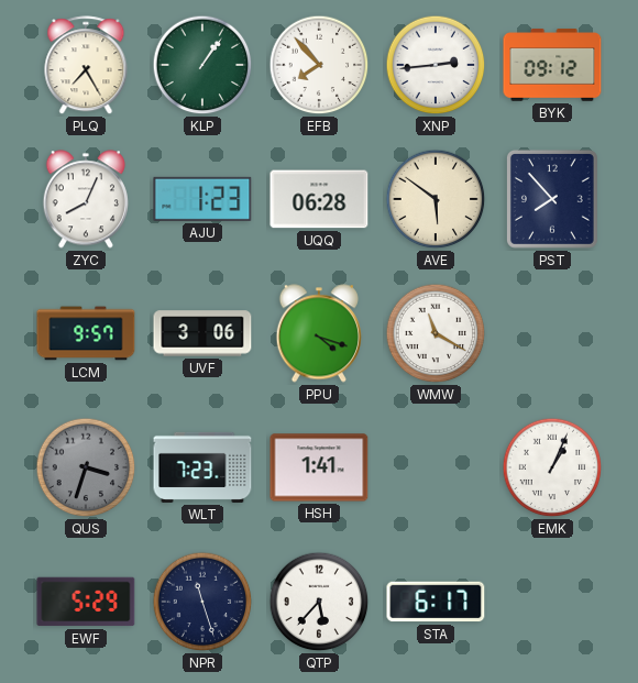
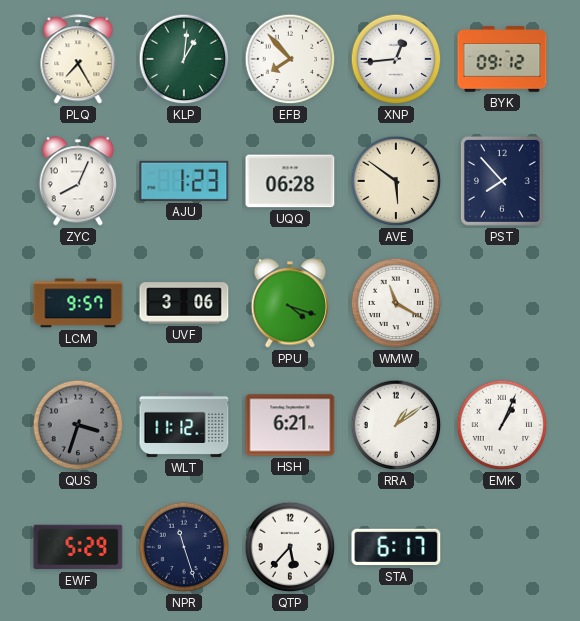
KLP: 1:06 -> 1:01 (184, 59)
XNP: 2:44 -> 12:44 (396, 59)
WLT: 7:23 -> 11:12 (184, 425)
HSH: 1:41 -> 6:21 (290, 425)
RRA: none -> 1:09 (396, 425)
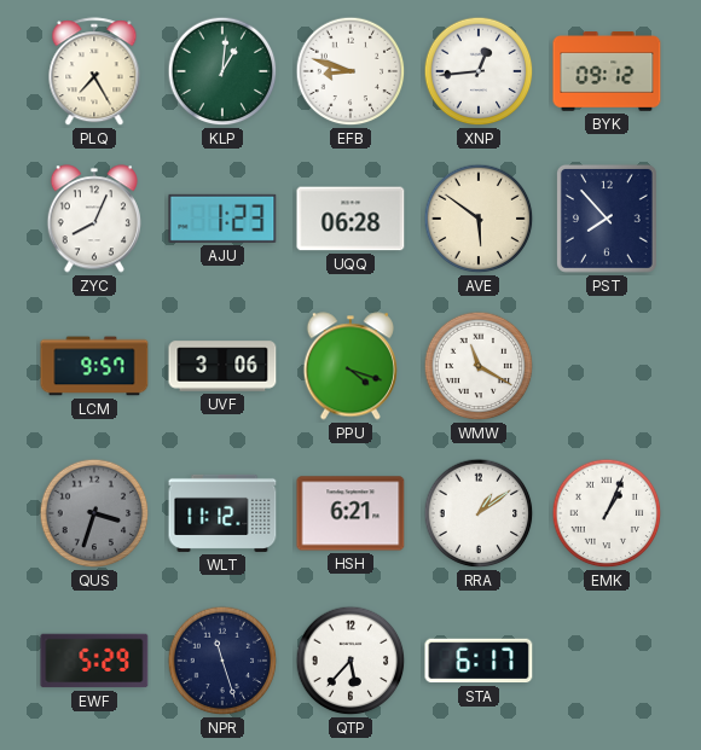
EFB: 7:53 -> 8:48 (350, 71)
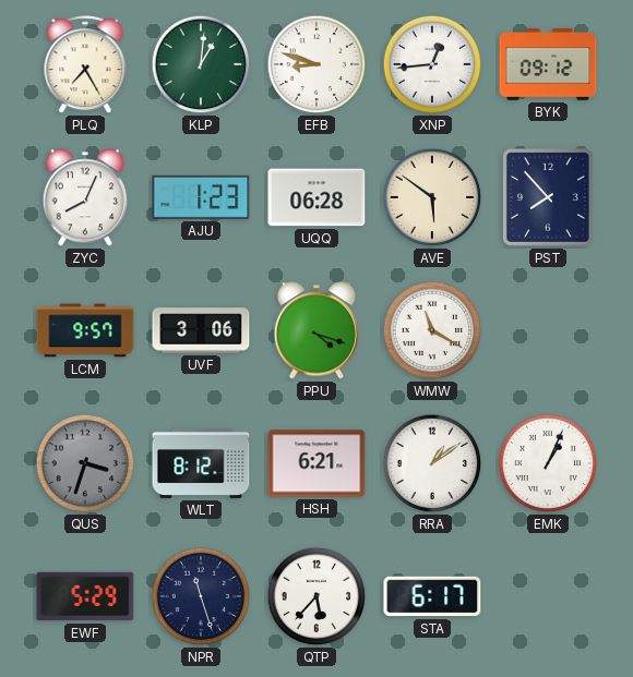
WLT: 11:12 -> 8:12 (201, 463)
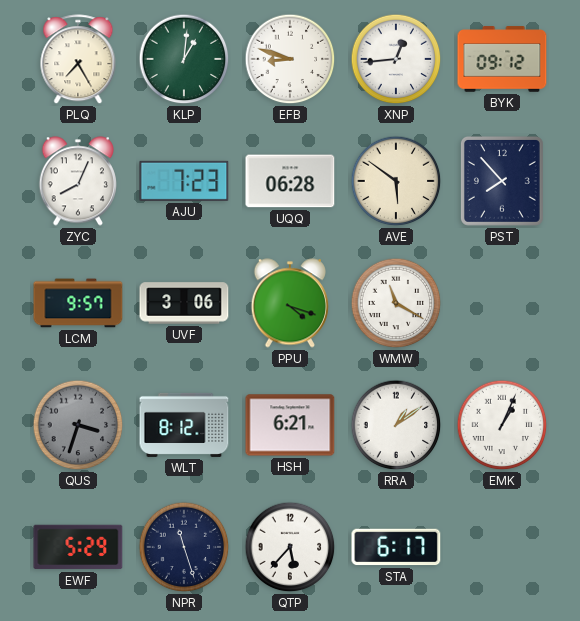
AJU: 1:23 -> 7:23 (184, 181)
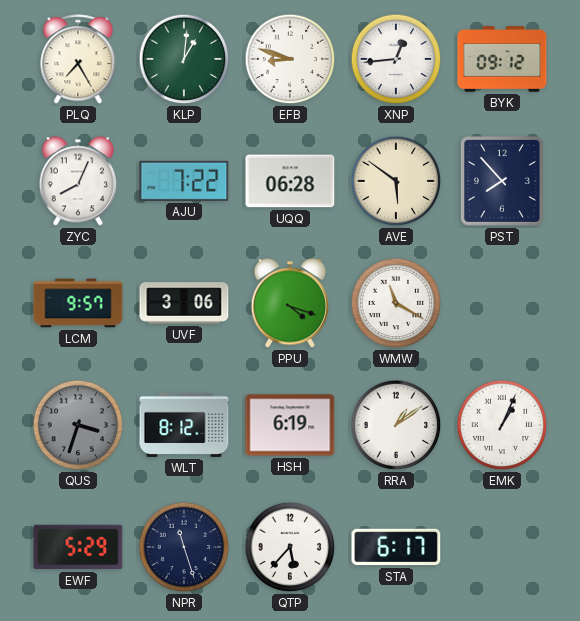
AJU: 7:23 -> 7:22 (184, 181)
HSH: 6:21 -> 6:19 (290, 425)
